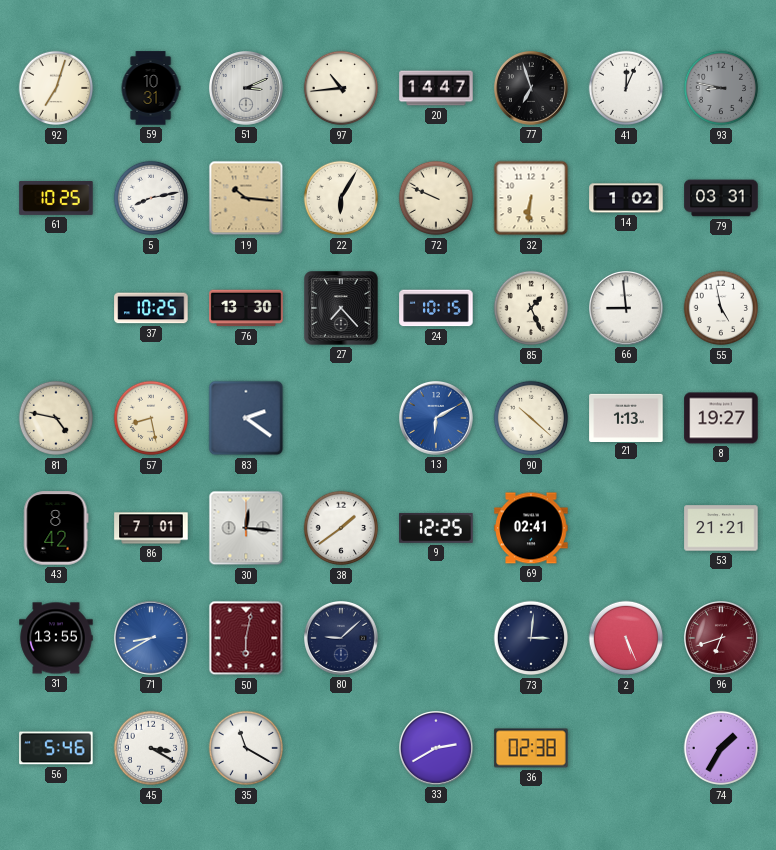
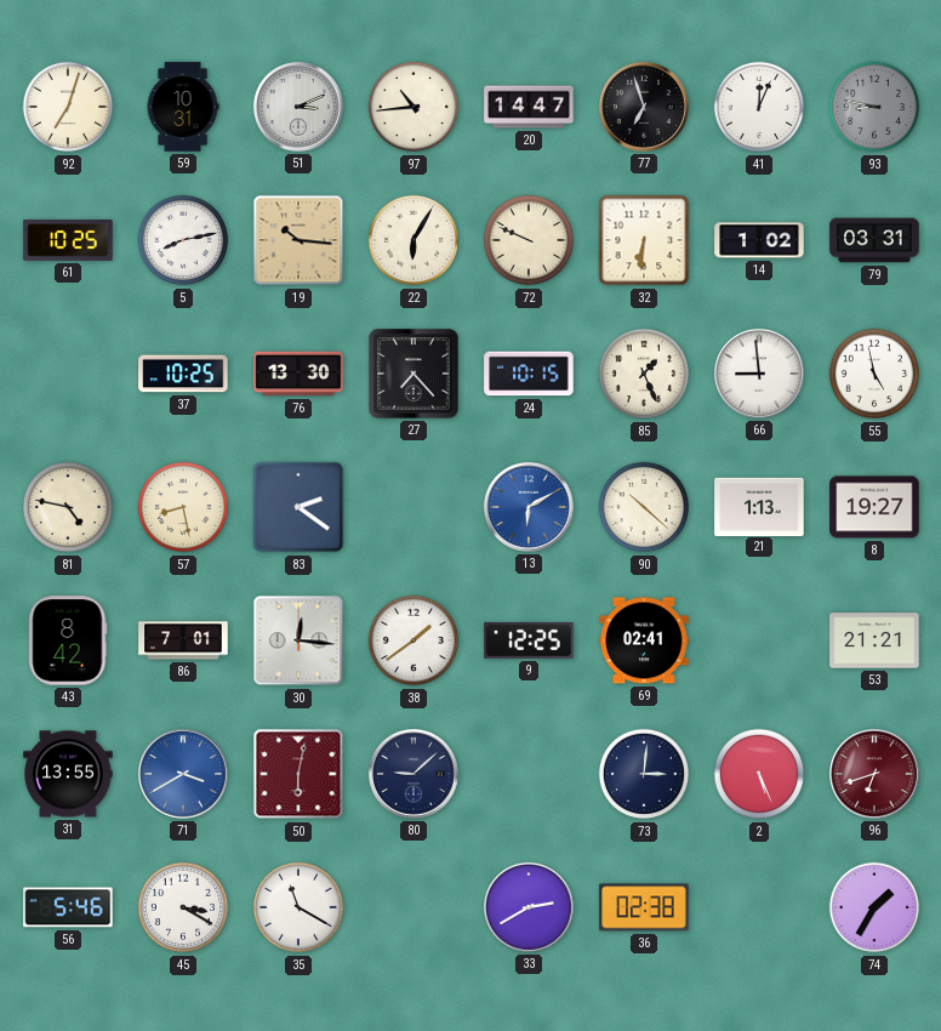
71: 8:40 -> 3:40 (184, 775)
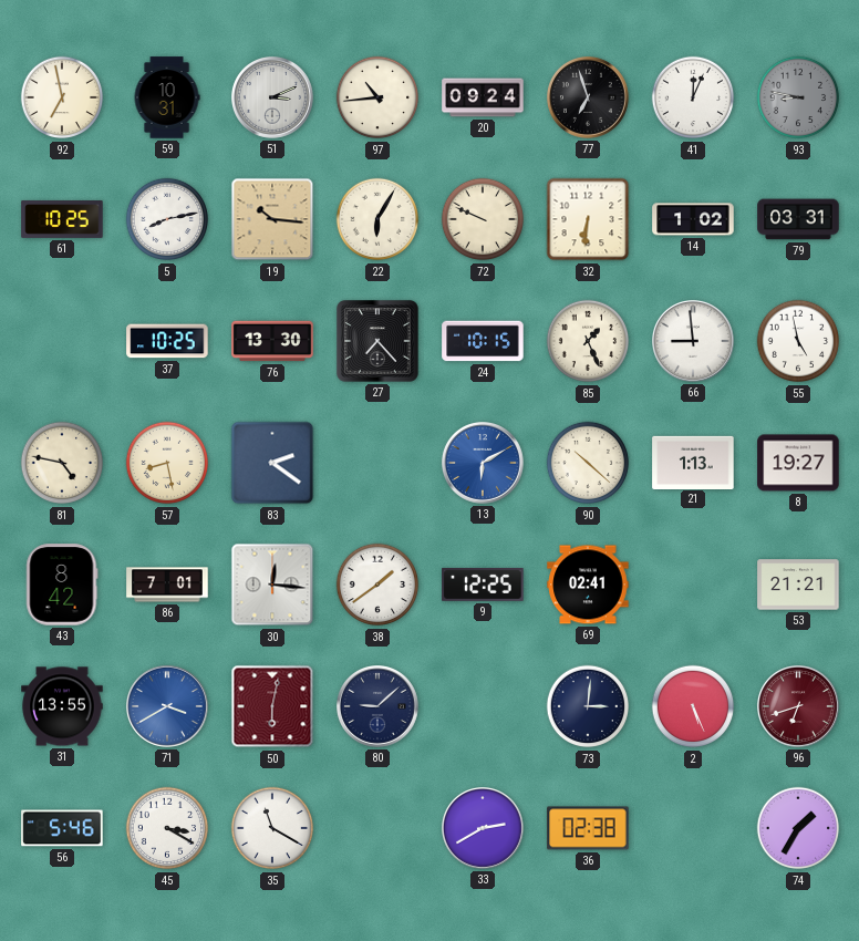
92: 7:03 -> 6:58 (62, 97)
20: 14:47 -> 09:24 (483, 97)
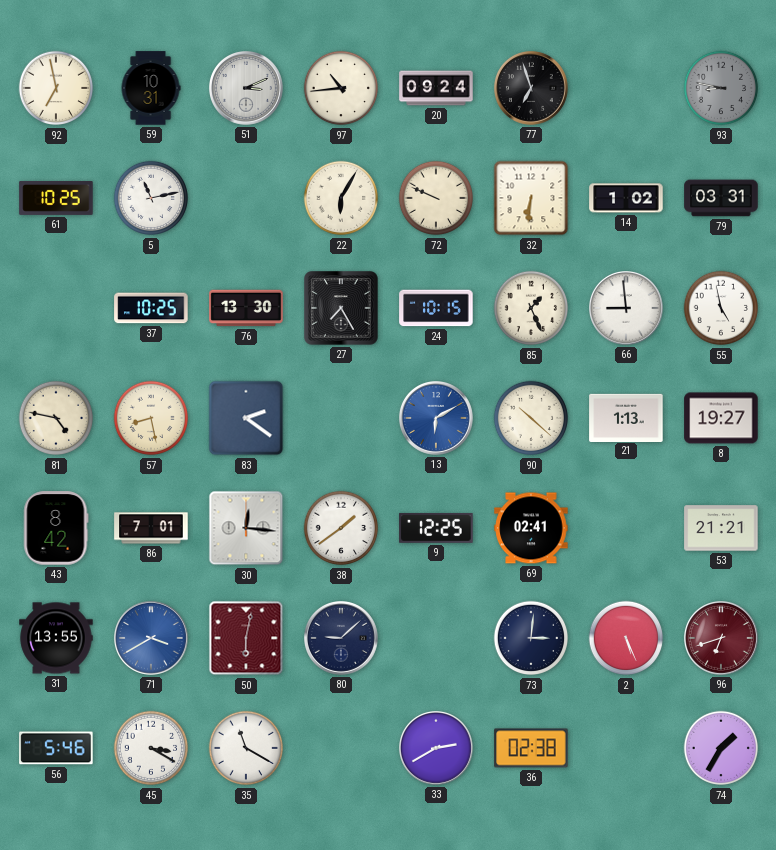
41: 12:04 -> none (693, 97)
5: 8:13 -> 11:13 (151, 198)
19: 10:16 -> none (272, 219)
27: 7:23 -> 7:25 (342, 309)
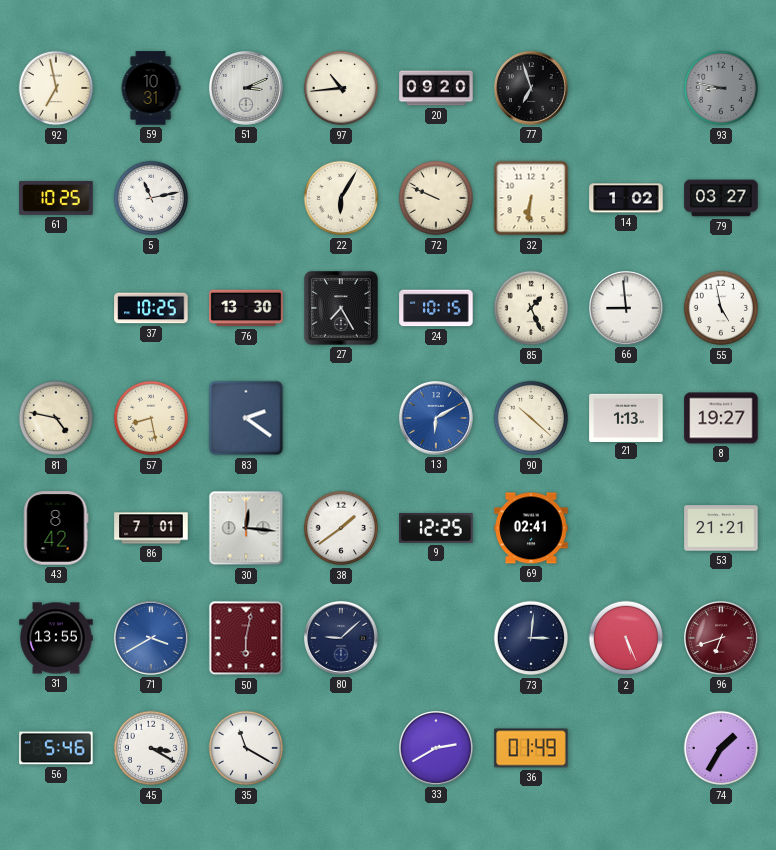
20: 09:24 -> 09:20 (436, 88)
79: 03:31 -> 03:27 (721, 198)
36: 02:38 -> 01:49 (531, 748)
